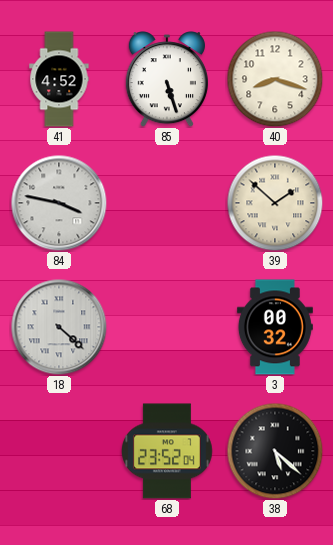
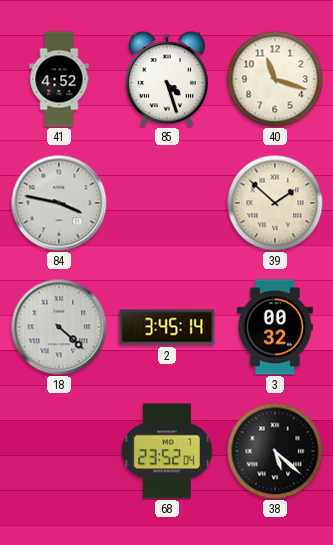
85: 5:27 -> 4:27 (167, 79)
40: 8:18 -> 11:18 (275, 79)
2: none -> 3:45 (167, 327)
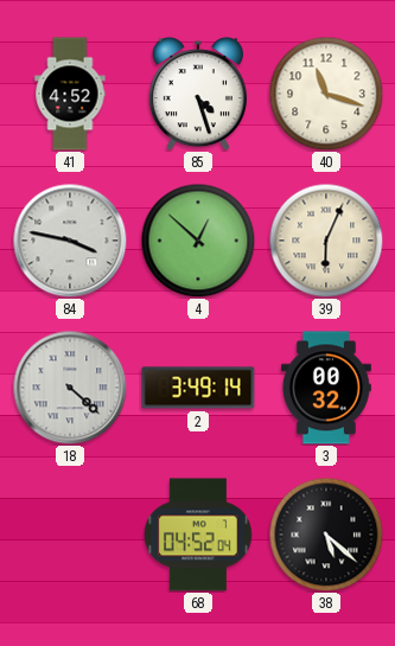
4: none -> 12:52 (198, 241)
39: 1:52 -> 6:04 (326, 241)
2: 3:45 -> 3:49 (198, 388)
68: 23:52 -> 04:52 (199, 535)
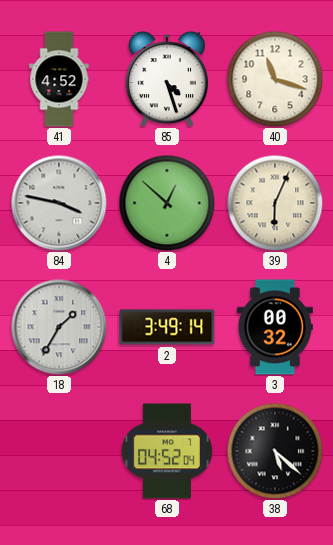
18: 4:22 -> 1:35 (59, 327)
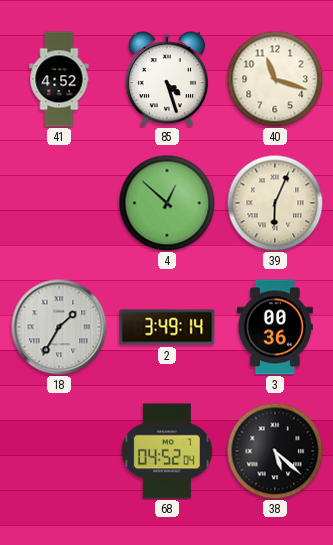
84: 3:47 -> none (59, 203)
3: 00:32 -> 00:36 (275, 327)
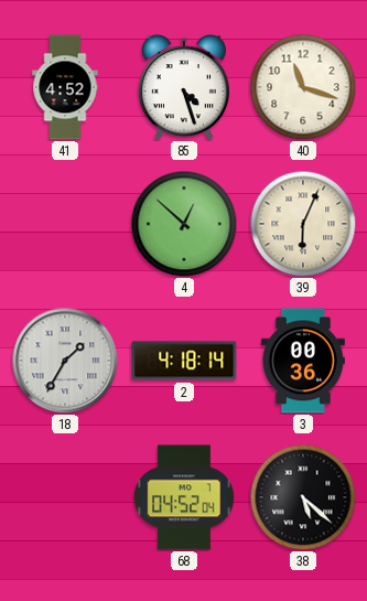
2: 3:49 -> 4:18 (184, 361)
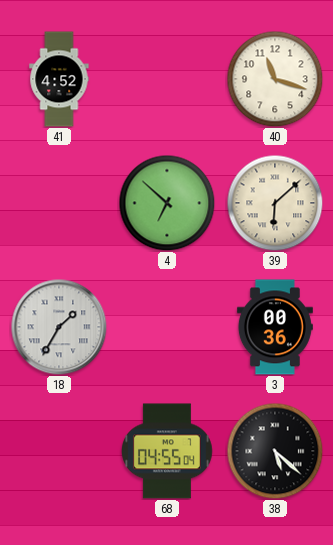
85: 4:27 -> none (184, 87)
4: 12:52 -> 6:52 (167, 203)
39: 6:04 -> 6:08 (275, 203)
2: 4:18 -> none (184, 361)
68: 04:52 -> 04:55 (168, 451)
